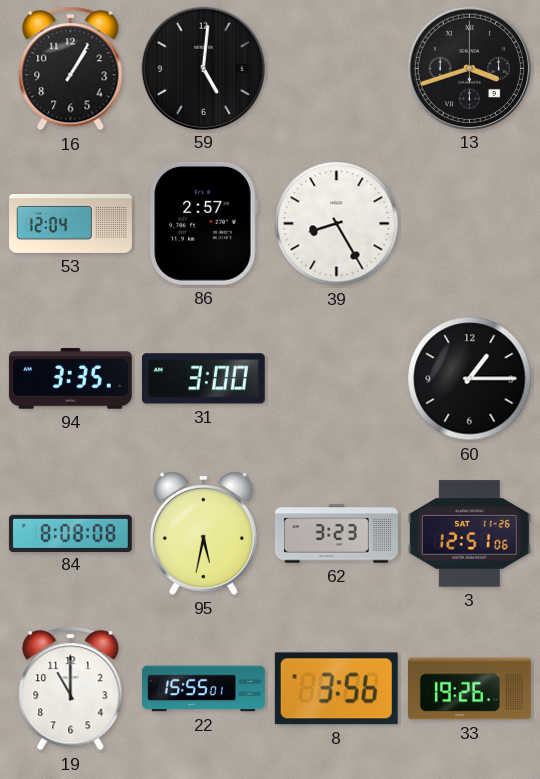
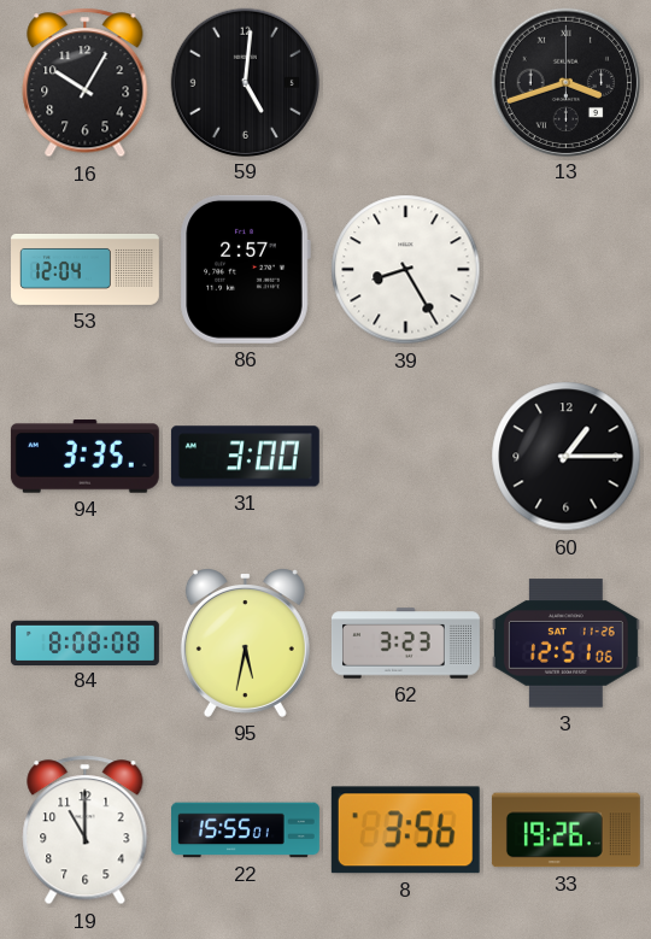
16: 1:05 -> 10:05 (86, 83)
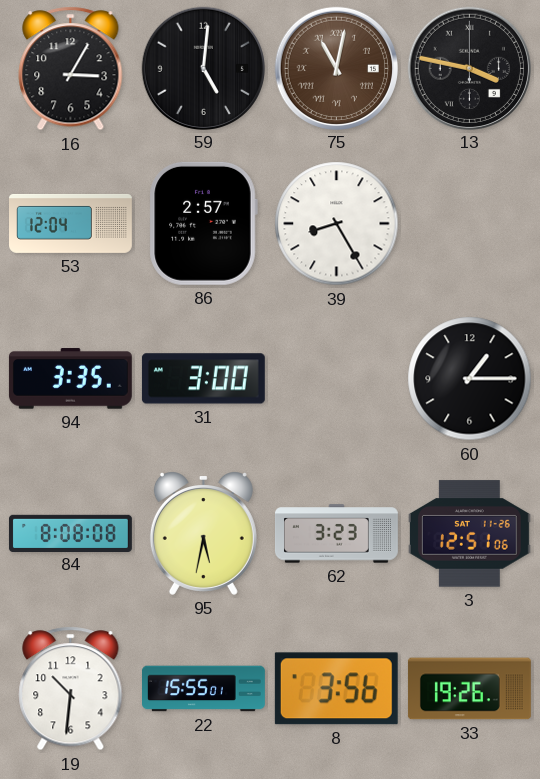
16: 10:05 -> 3:05 (71, 69)
75: none -> 11:02 (336, 68)
13: 3:42 -> 3:47 (469, 68)
19: 11:00 -> 10:31 (71, 689)
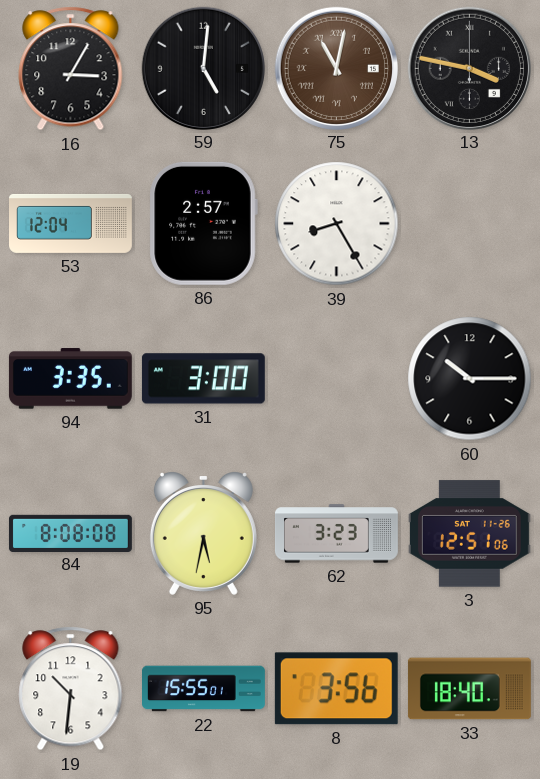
60: 1:15 -> 10:15 (470, 379)
33: 19:26 -> 18:40 (469, 689)
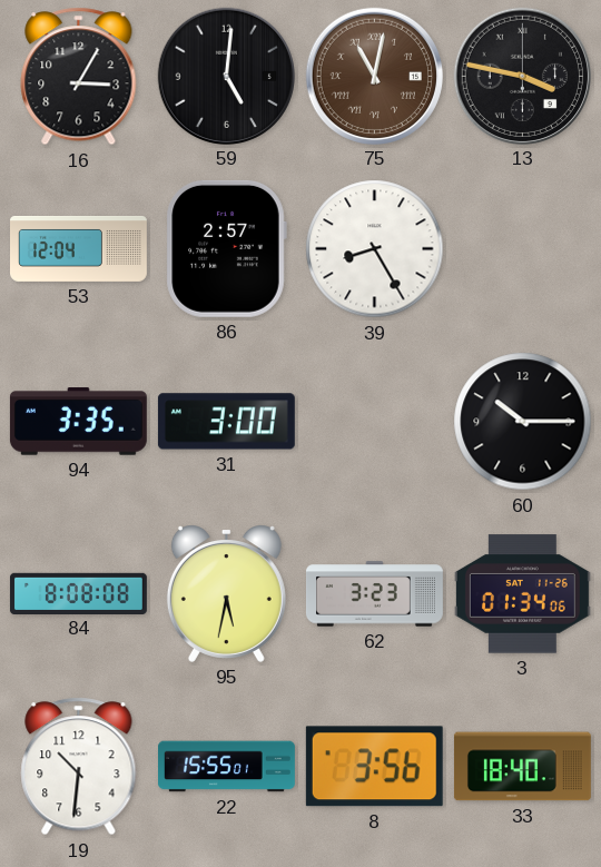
3: 12:51 -> 01:34 (522, 594)
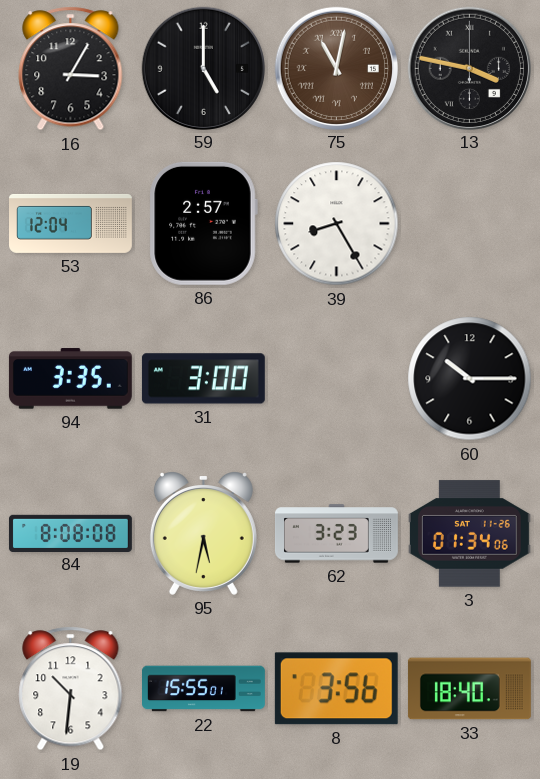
59: 5:01 -> 5:00 (203, 68)
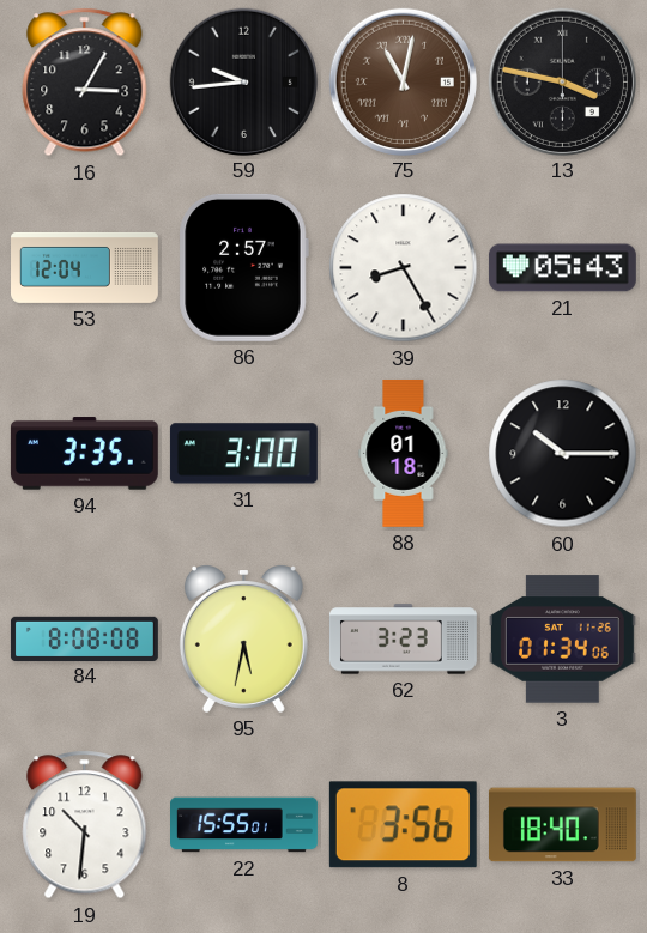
59: 5:00 -> 9:44 (243, 81)
21: none -> 05:43 (562, 268)
88: none -> 01:18 (404, 453)
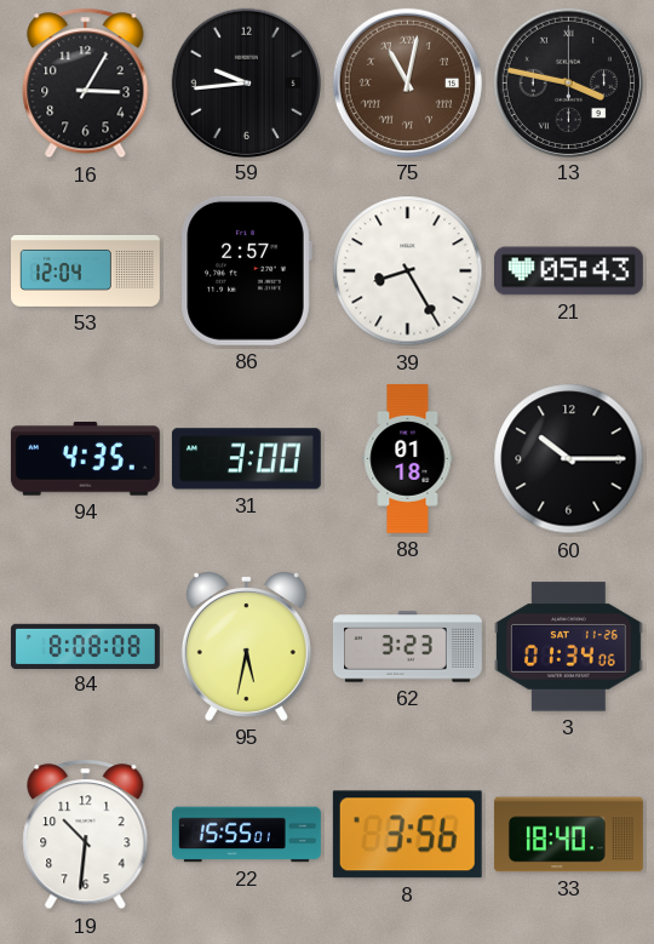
94: 3:35 -> 4:35 (85, 459)
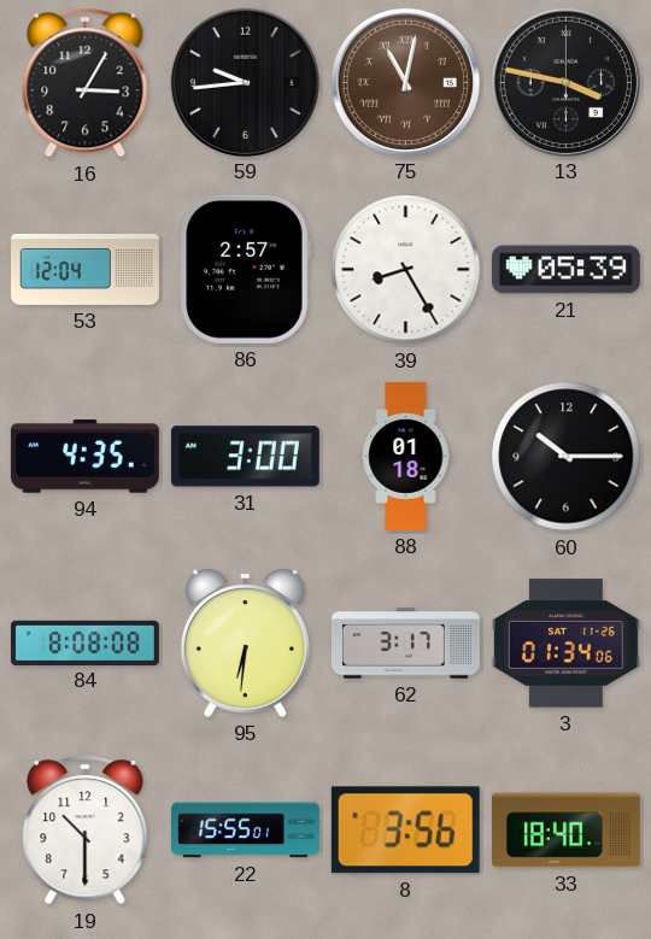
21: 05:43 -> 05:39 (565, 270)
95: 5:32 -> 6:31 (245, 642)
62: 3:23 -> 3:17 (406, 644)
19: 10:31 -> 10:30 (86, 831)
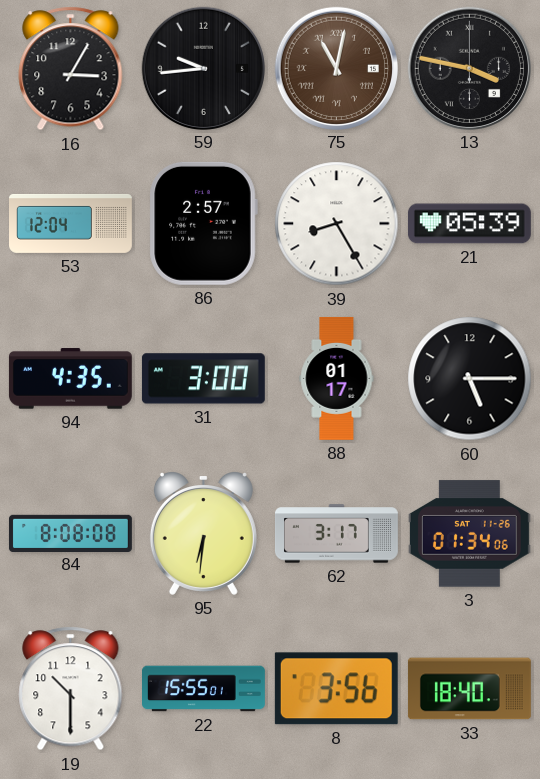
88: 01:18 -> 01:17 (337, 378)
60: 10:15 -> 5:15 (470, 379)
